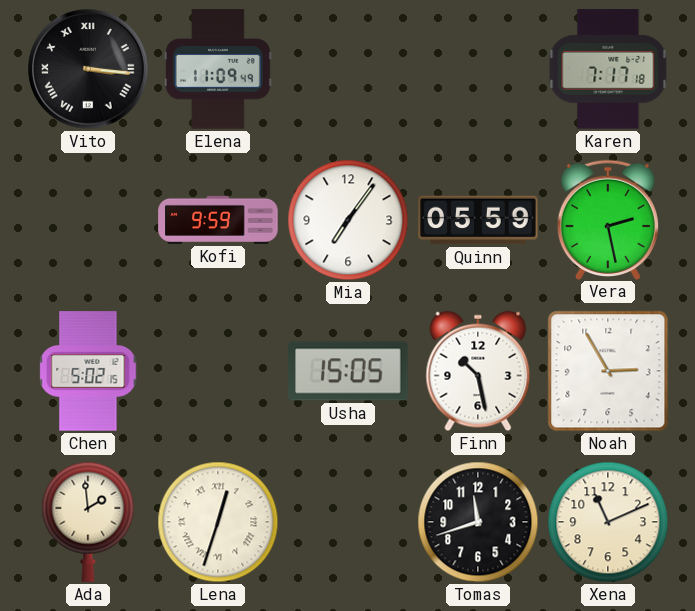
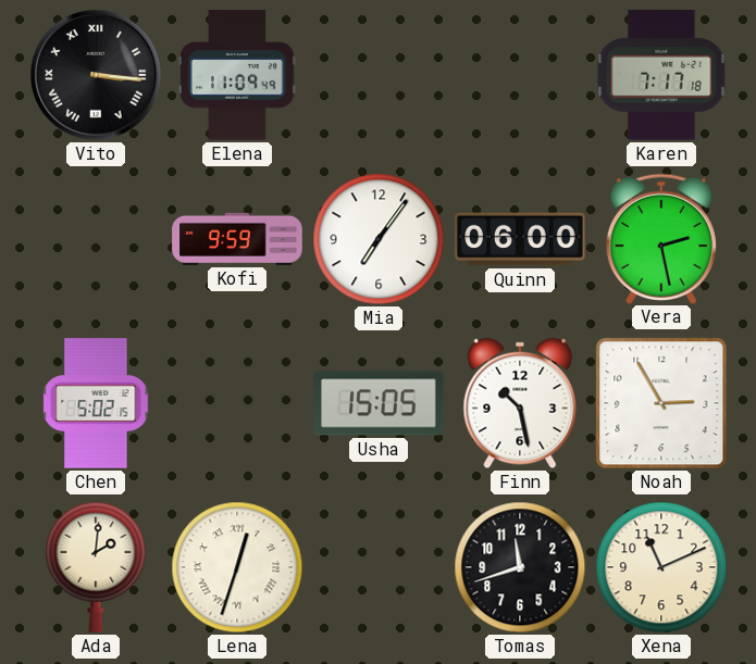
Quinn: 05:59 -> 06:00 (520, 239)
Ada: 1:59 -> 2:01 (96, 567)
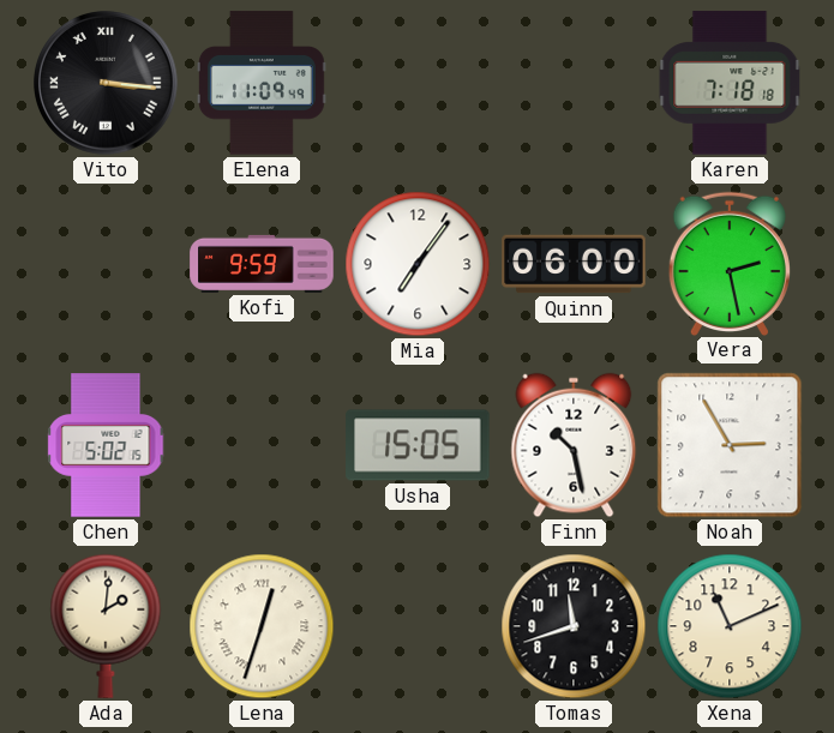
Karen: 7:17 -> 7:18 (730, 83)
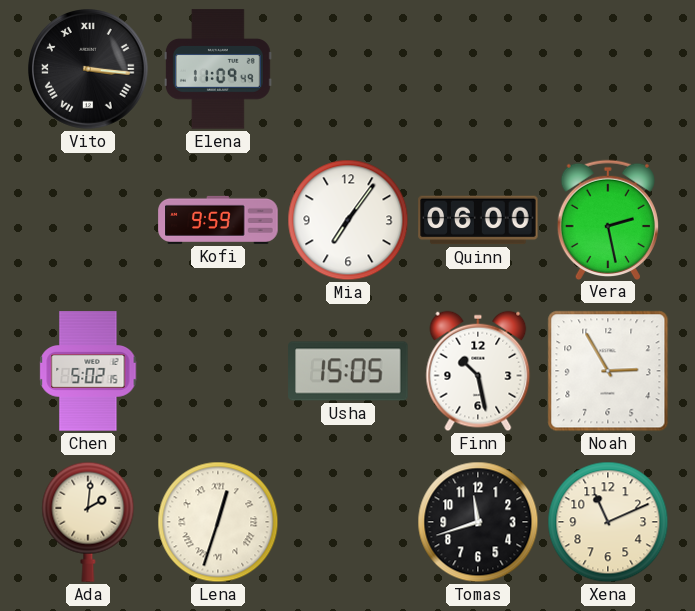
Karen: 7:18 -> none (730, 83)
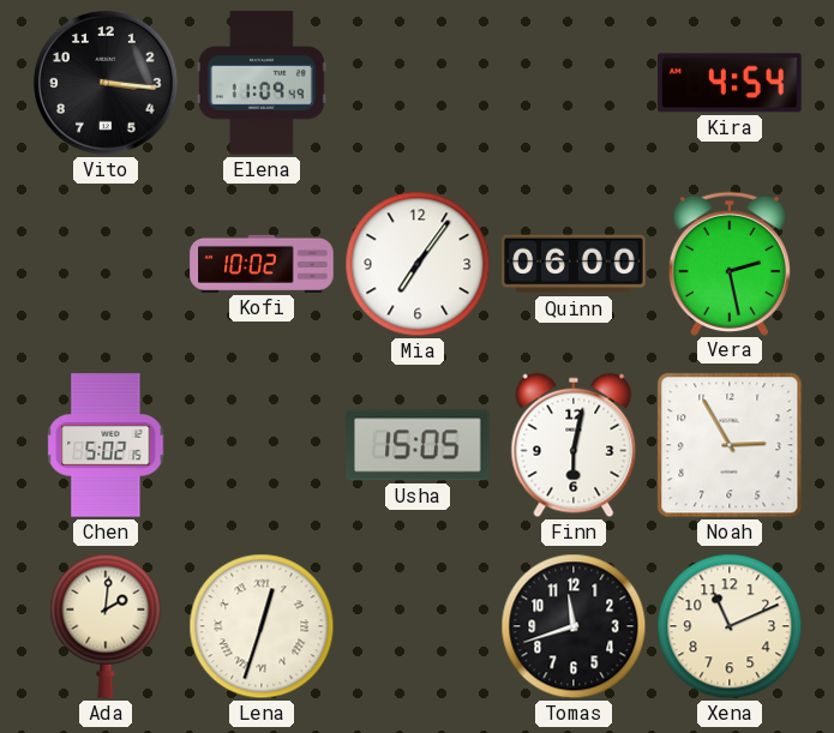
Vito numerals: Roman -> Arabic (107, 84)
Kira: none -> 4:54 (730, 83)
Kofi: 9:59 -> 10:02 (262, 264)
Finn: 10:28 -> 6:02 (574, 445)
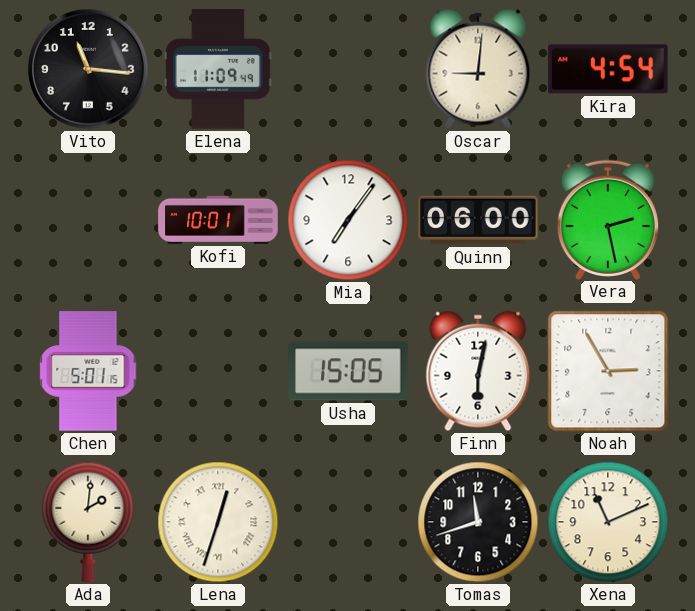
Vito: 3:16 -> 11:16 (89, 70)
Oscar: none -> 9:01 (478, 69)
Kofi: 10:02 -> 10:01 (218, 220)
Chen: 5:02 -> 5:01 (88, 371)
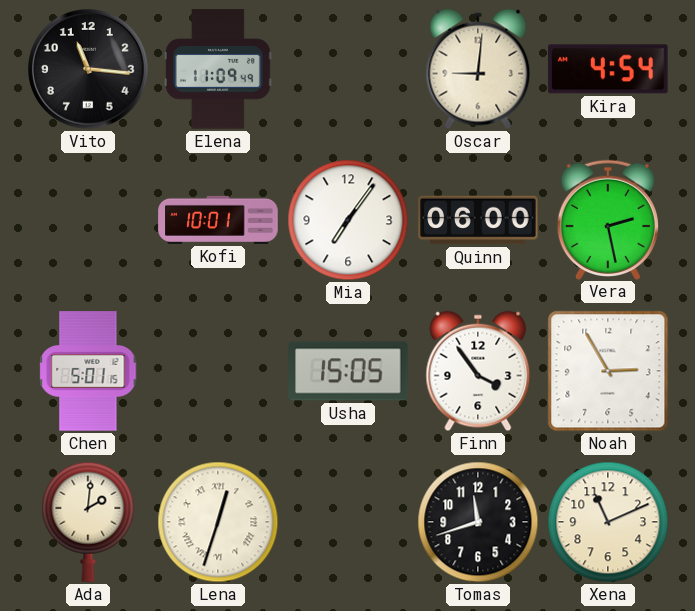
Finn: 6:02 -> 3:54 (478, 371)
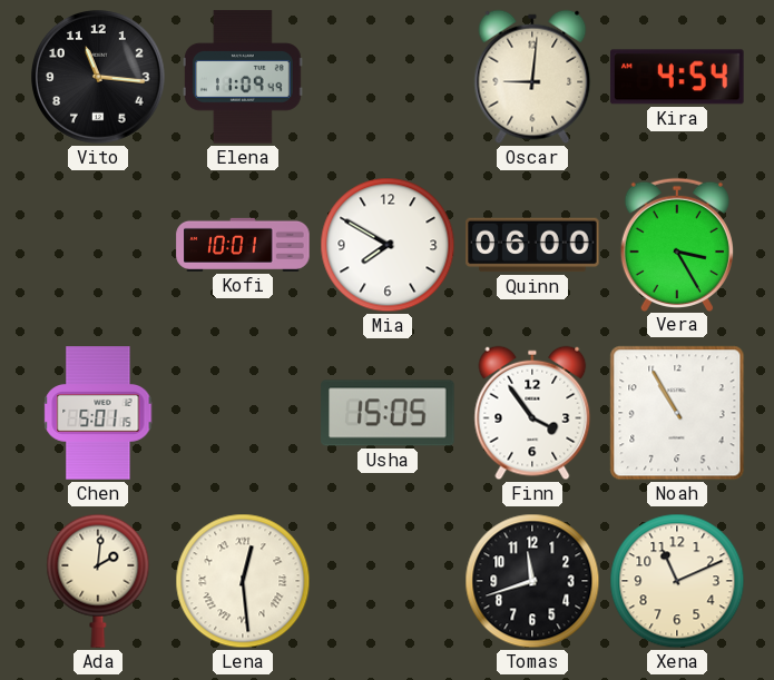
Mia: 7:06 -> 7:50 (388, 245)
Vera: 2:28 -> 3:25 (677, 244)
Noah: 2:55 -> 10:55 (677, 413)
Lena: 12:33 -> 12:29 (243, 581)
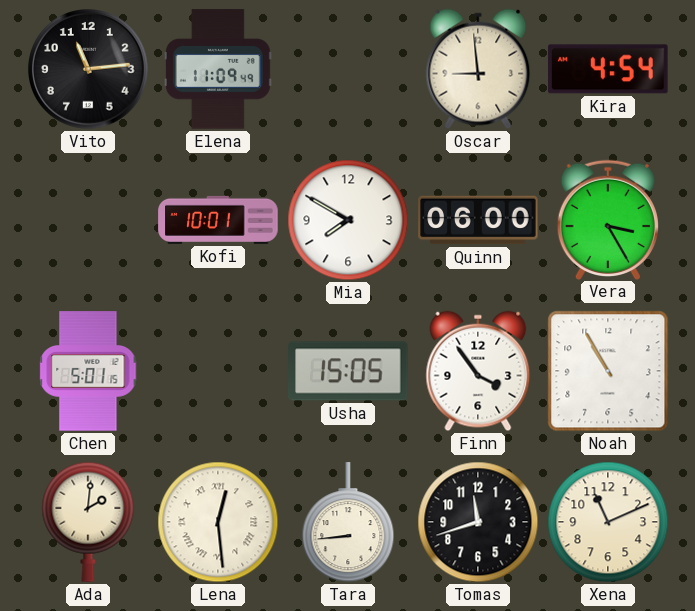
Vito: 11:16 -> 11:14 (89, 70)
Oscar: 9:01 -> 8:59 (478, 69)
Tara: none -> 8:44 (348, 523)
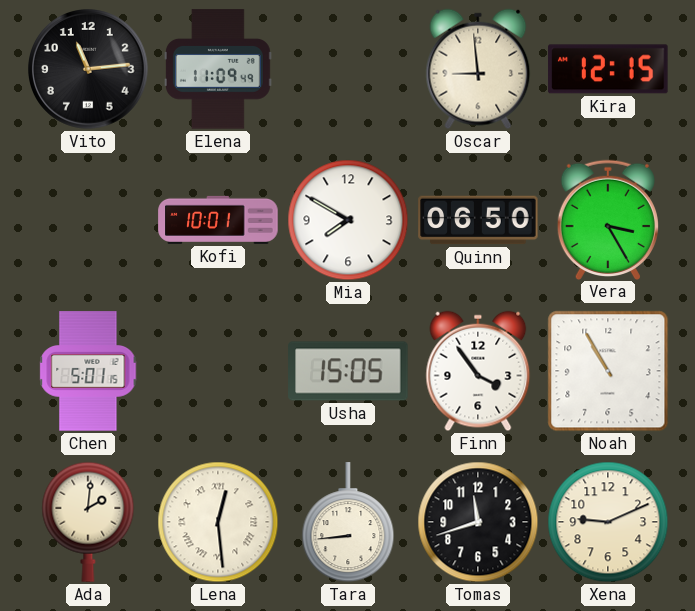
Kira: 4:54 -> 12:15 (608, 69)
Quinn: 06:00 -> 06:50 (478, 220)
Xena: 11:11 -> 9:11 (608, 522)
